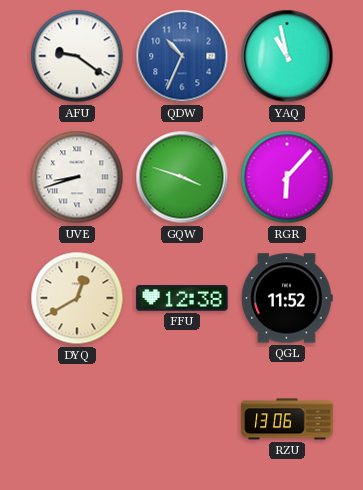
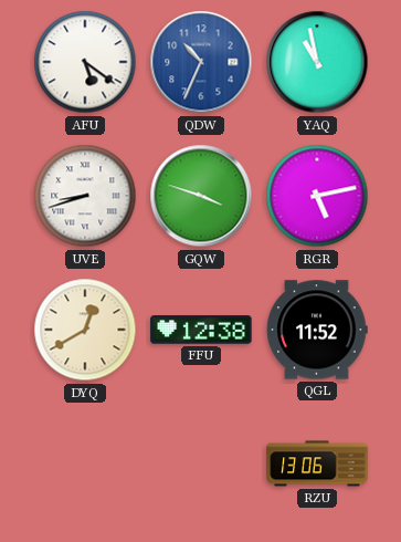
AFU: 9:21 -> 5:21 (85, 62)
RGR: 6:07 -> 5:13 (317, 196)
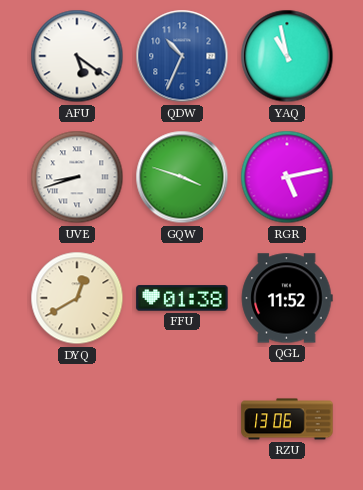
FFU: 12:38 -> 01:38 (182, 298)
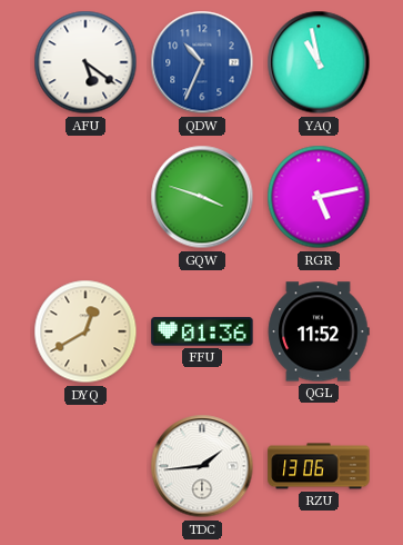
UVE: 8:42 -> none (77, 177)
FFU: 01:38 -> 01:36 (202, 331)
TDC: none -> 1:44 (202, 466)
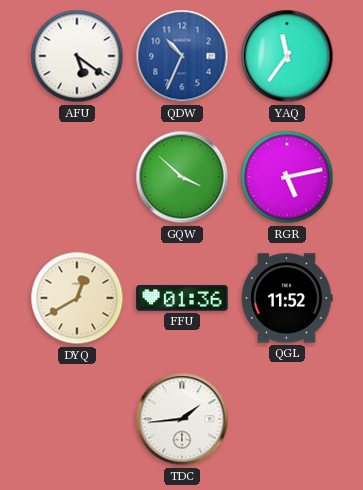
YAQ: 10:58 -> 11:36 (287, 56)
GQW: 3:48 -> 3:52 (182, 177)
RZU: 13:06 -> none (319, 466)
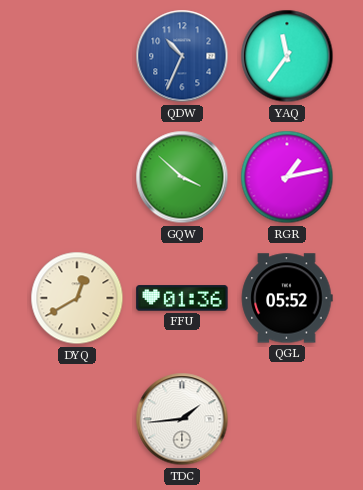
AFU: 5:21 -> none (77, 56)
RGR: 5:13 -> 1:13 (287, 177)
QGL: 11:52 -> 05:52 (287, 298)
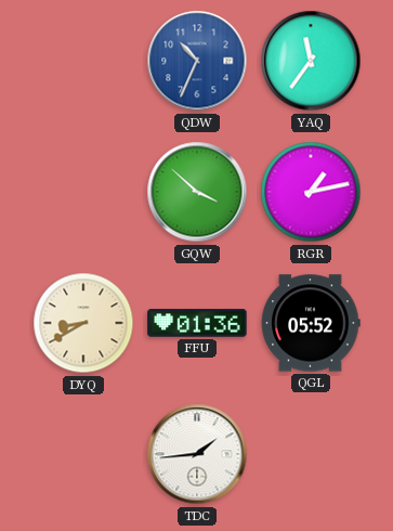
DYQ: 12:40 -> 8:40 (83, 323)
